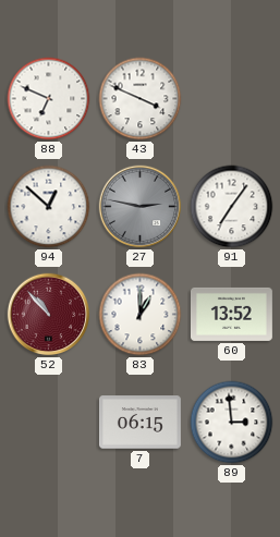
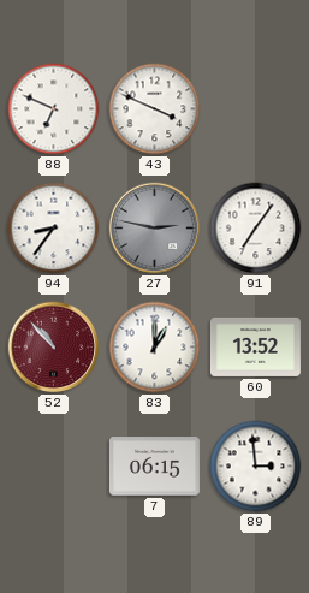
94: 12:52 -> 8:36 (54, 229)
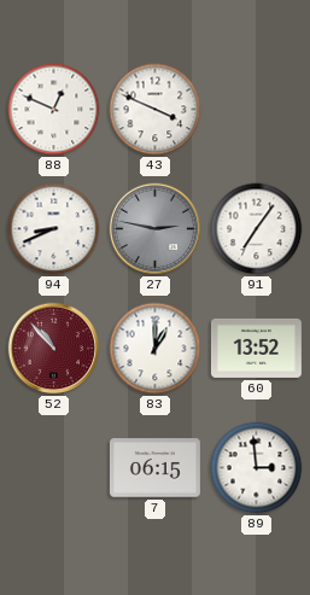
88: 6:49 -> 12:49 (54, 110)
94: 8:36 -> 8:41 (54, 229)
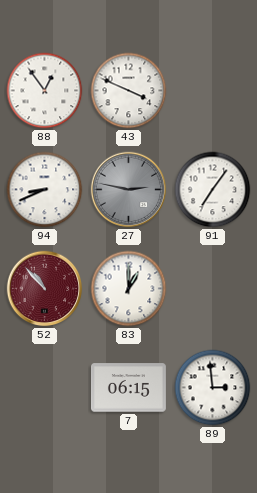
88: 12:49 -> 12:54 (45, 91)
60: 13:52 -> none (256, 348)
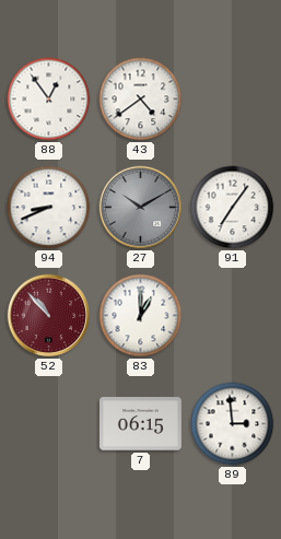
43: 3:49 -> 4:39 (141, 99)
27: 2:47 -> 10:10 (141, 208)
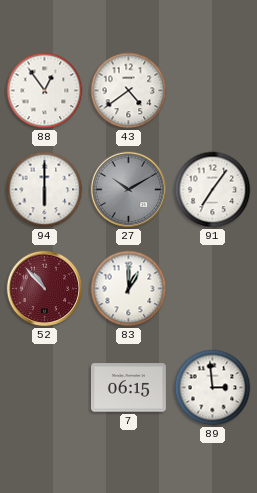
94: 8:41 -> 6:00 (45, 190)
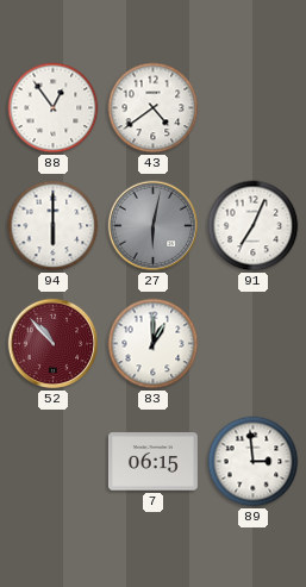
27: 10:10 -> 6:02 (154, 226)
91: 7:06 -> 7:04 (254, 226)
